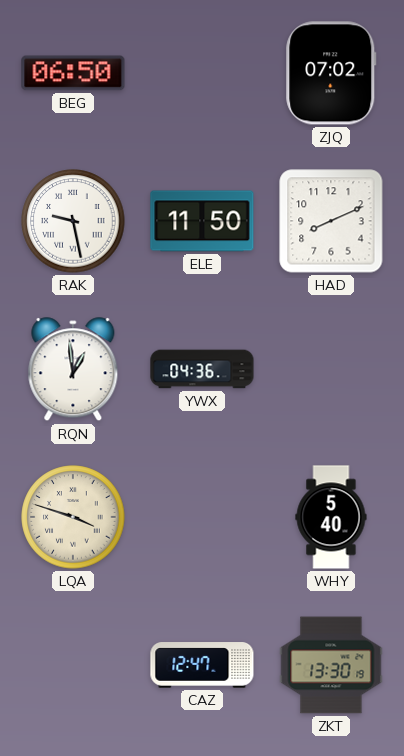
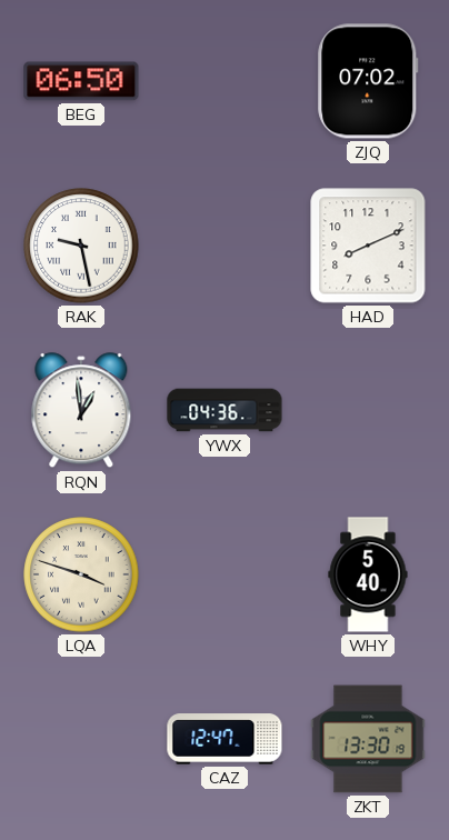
ELE: 11:50 -> none (202, 221)
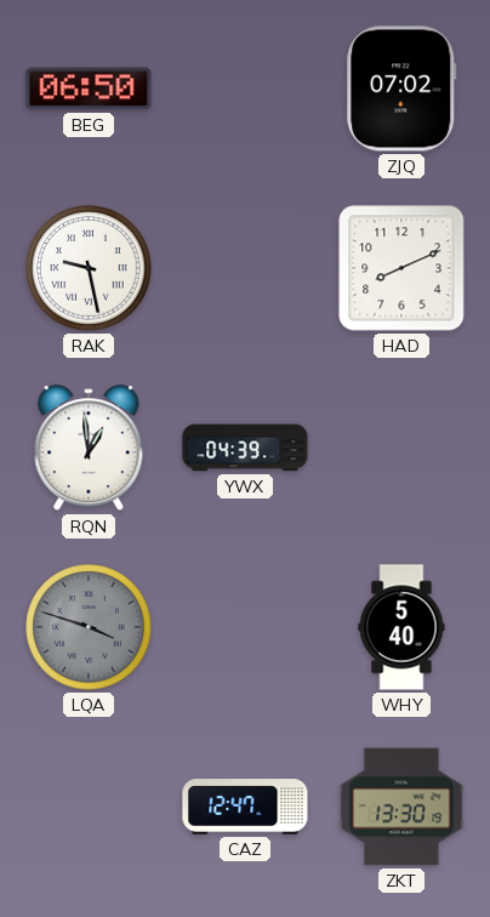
YWX: 04:36 -> 04:39 (245, 448)
LQA dial: cream -> grey (89, 627)
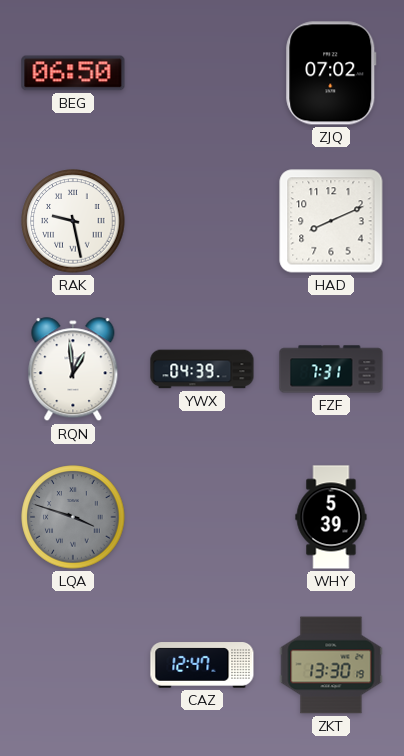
FZF: none -> 7:31 (331, 369)
WHY: 5:40 -> 5:39 (331, 517)
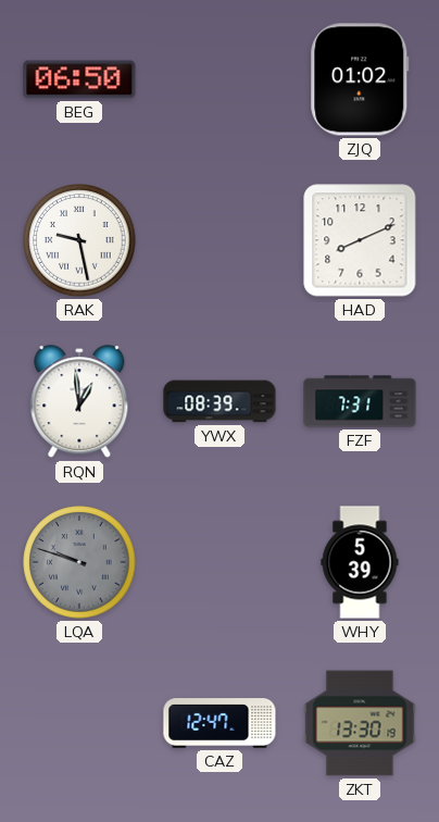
ZJQ: 07:02 -> 01:02 (360, 79)
YWX: 04:39 -> 08:39 (220, 401)
LQA: 3:48 -> 9:48 (79, 562)
